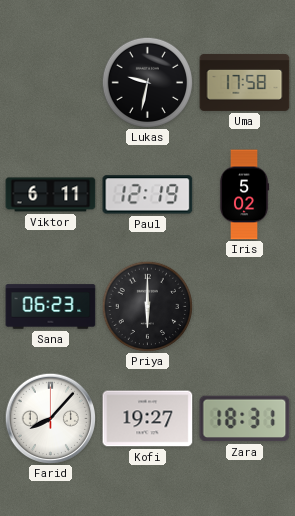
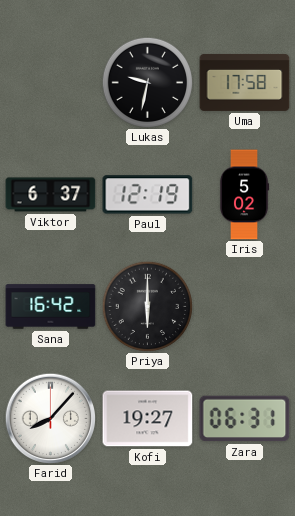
Viktor: 6:11 -> 6:37 (51, 195)
Sana: 06:23 -> 16:42 (51, 307)
Zara: 18:31 -> 06:31 (245, 419)
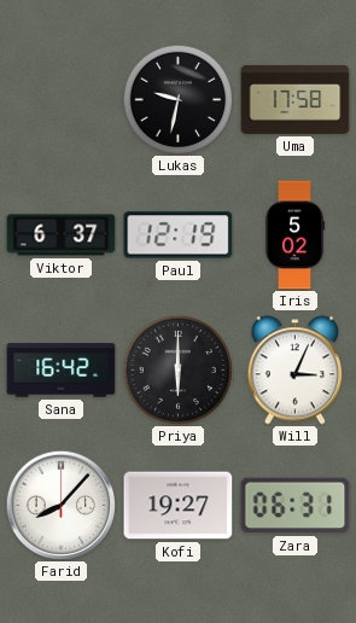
Will: none -> 3:04 (296, 371)
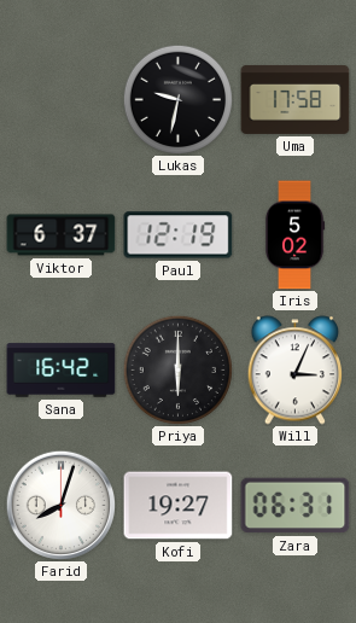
Farid: 8:07 -> 8:03 (60, 505)
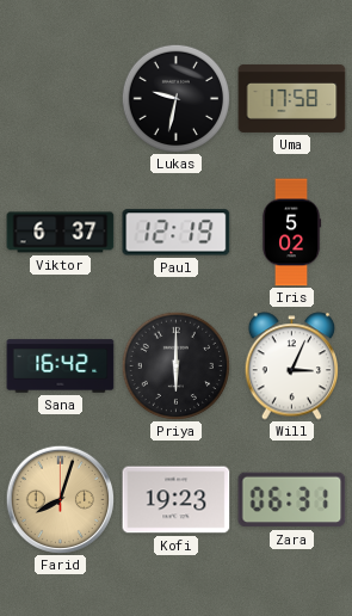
Farid dial: white -> champagne (60, 499)
Kofi: 19:27 -> 19:23 (177, 500)
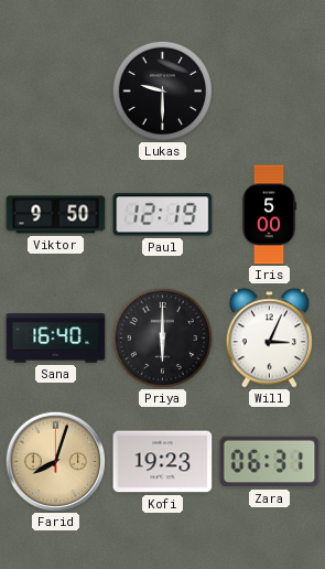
Lukas: 9:32 -> 9:30 (162, 90)
Uma: 17:58 -> none (292, 98)
Viktor: 6:37 -> 9:50 (56, 215)
Iris: 5:02 -> 5:00 (269, 215)
Sana: 16:42 -> 16:40 (56, 339)
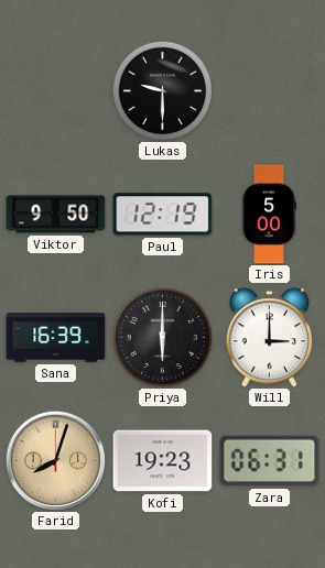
Sana: 16:40 -> 16:39 (56, 338)
Will: 3:04 -> 3:00 (270, 338)
